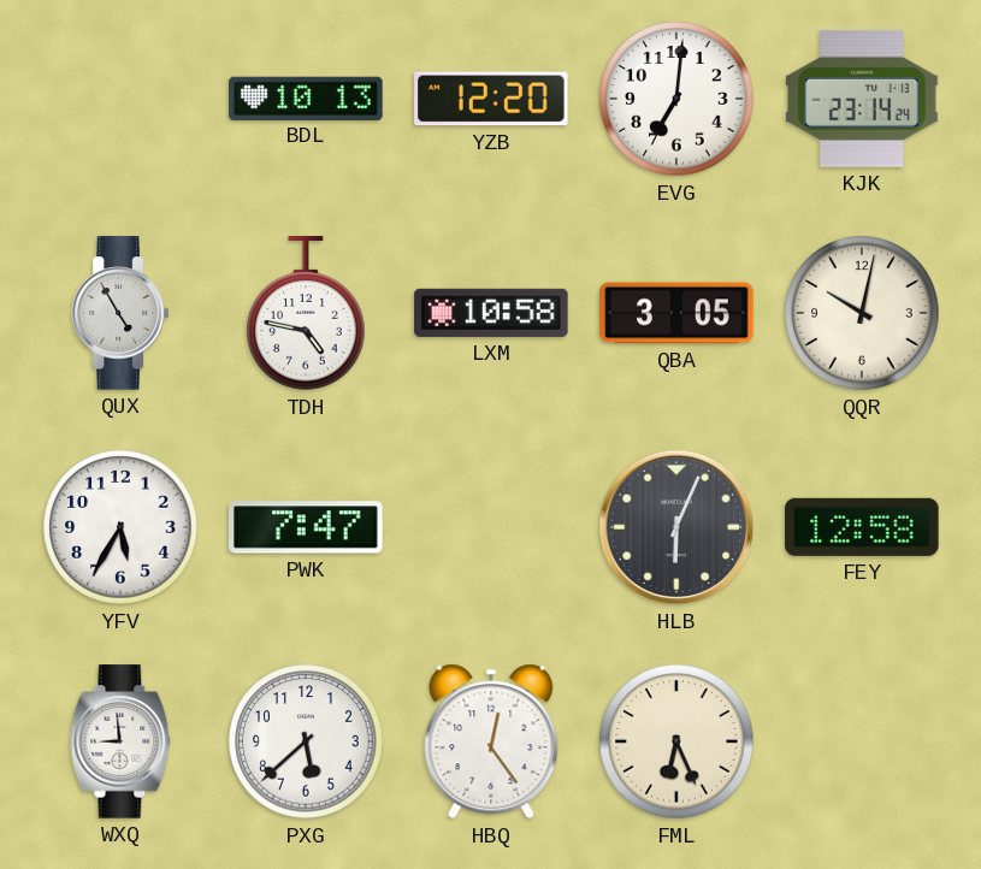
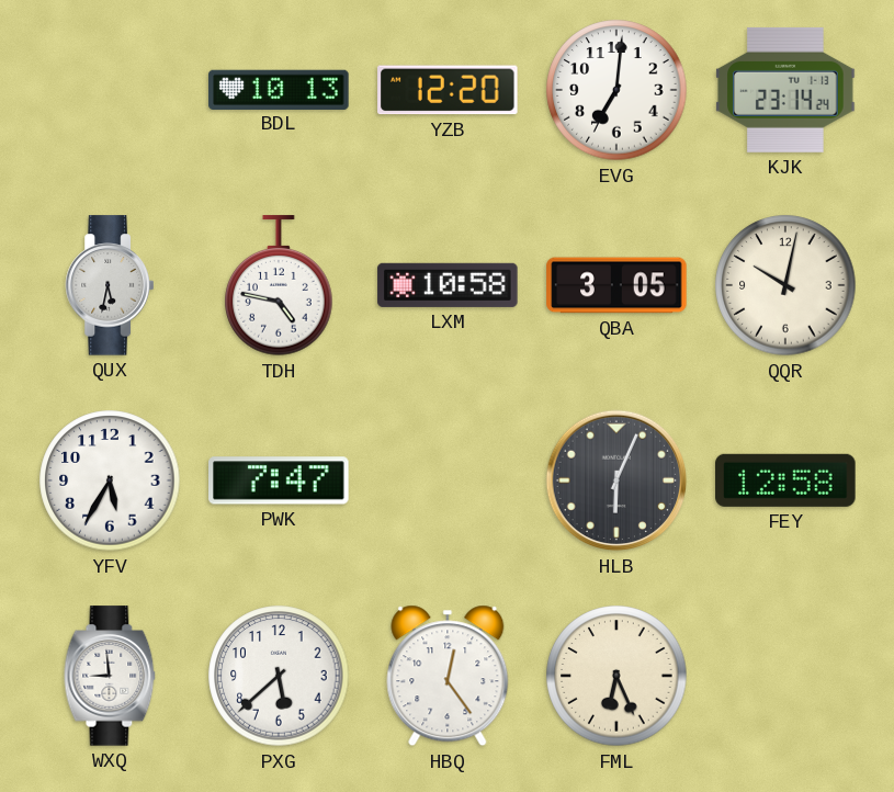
QUX: 4:55 -> 5:32 (109, 285)
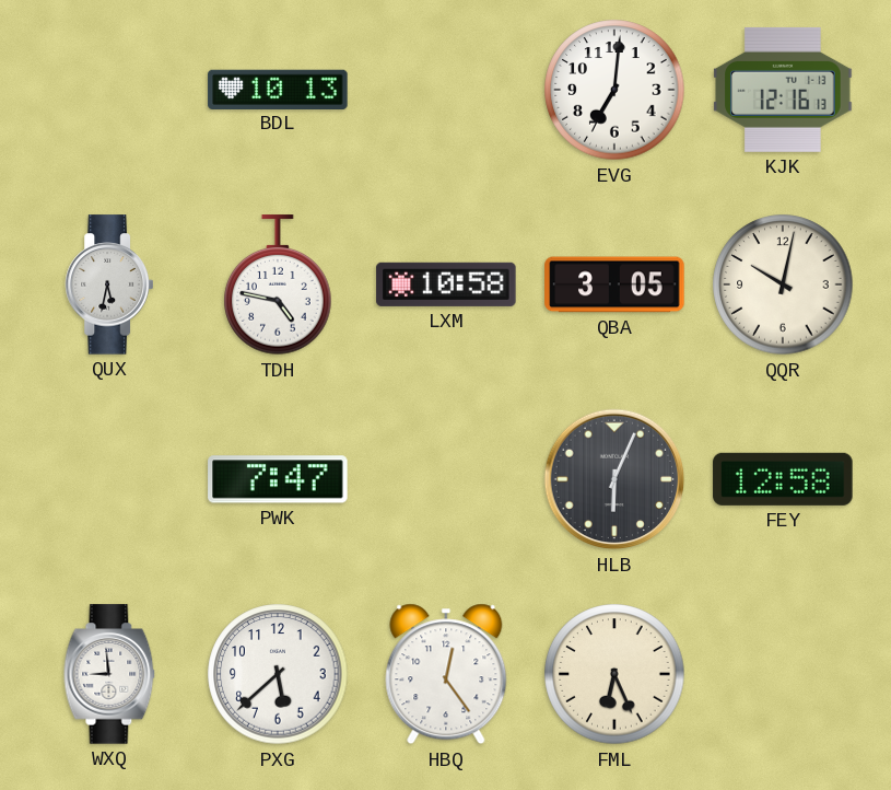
YZB: 12:20 -> none (448, 90)
KJK: 23:14 -> 12:16 (783, 90)
YFV: 5:35 -> none (110, 480)
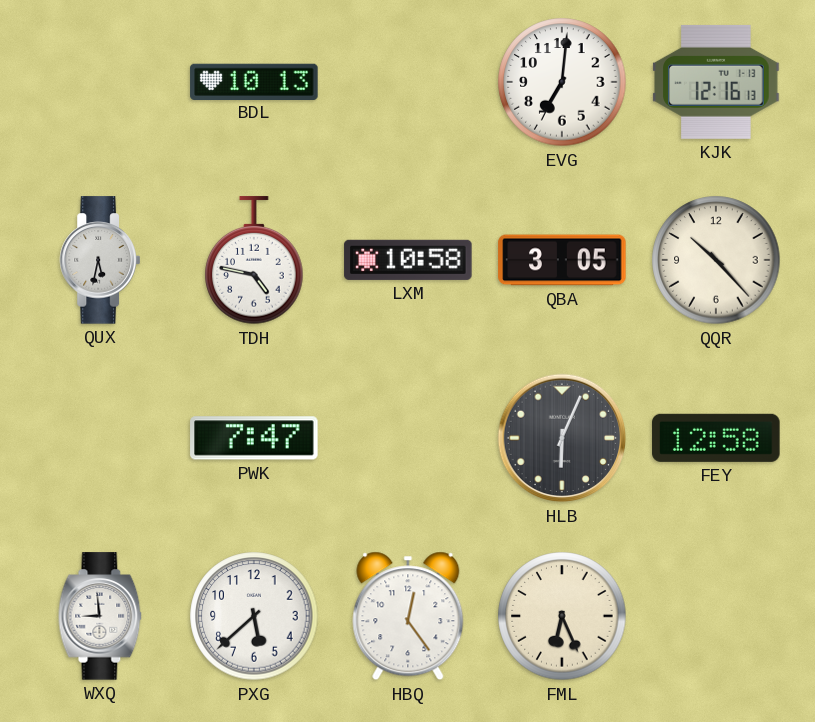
QQR: 10:02 -> 10:23 (716, 260)
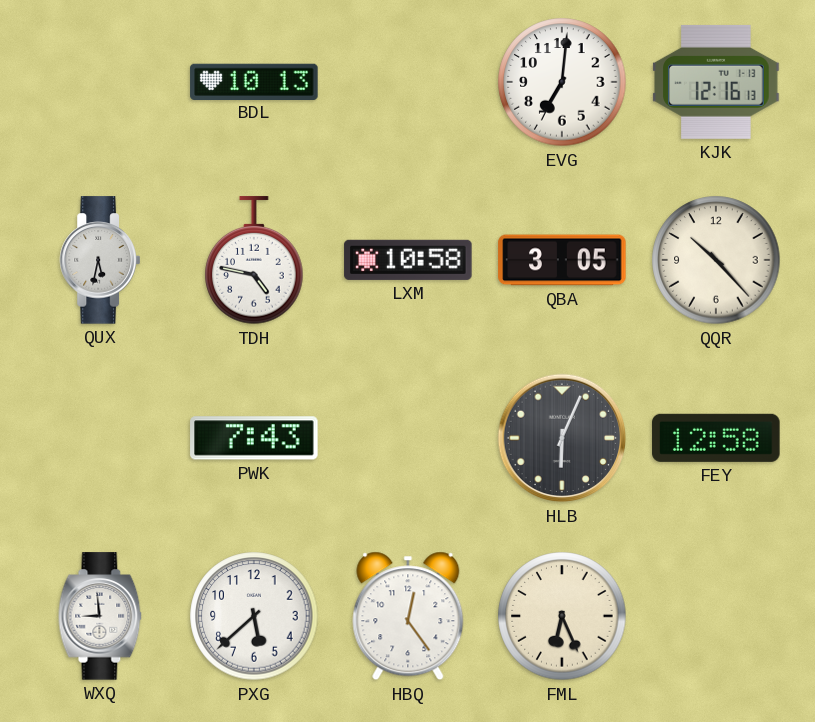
PWK: 7:47 -> 7:43 (254, 438)
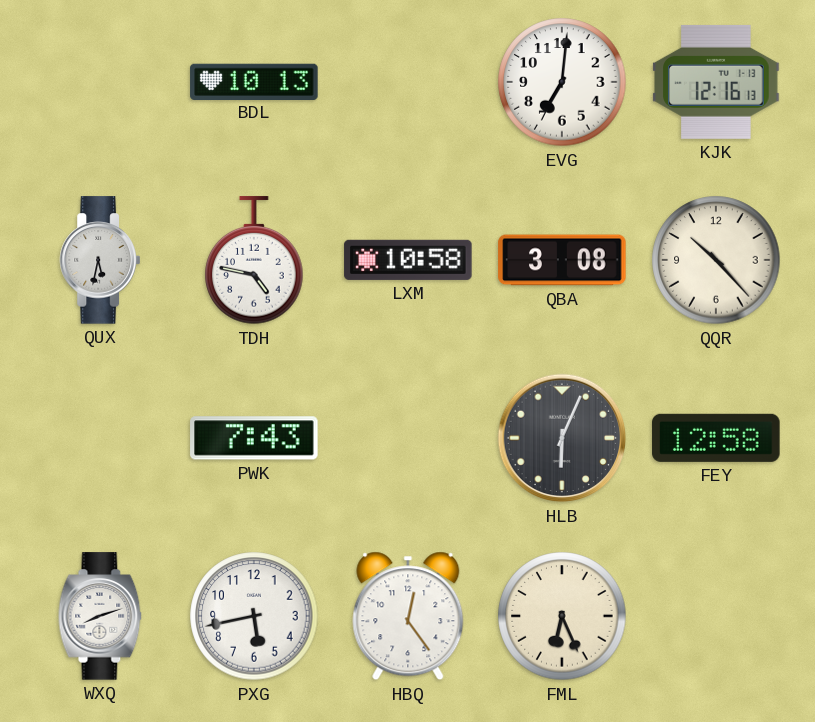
QBA: 3:05 -> 3:08 (562, 260)
WXQ: 8:59 -> 8:12 (100, 616)
PXG: 5:38 -> 5:43 (254, 616)
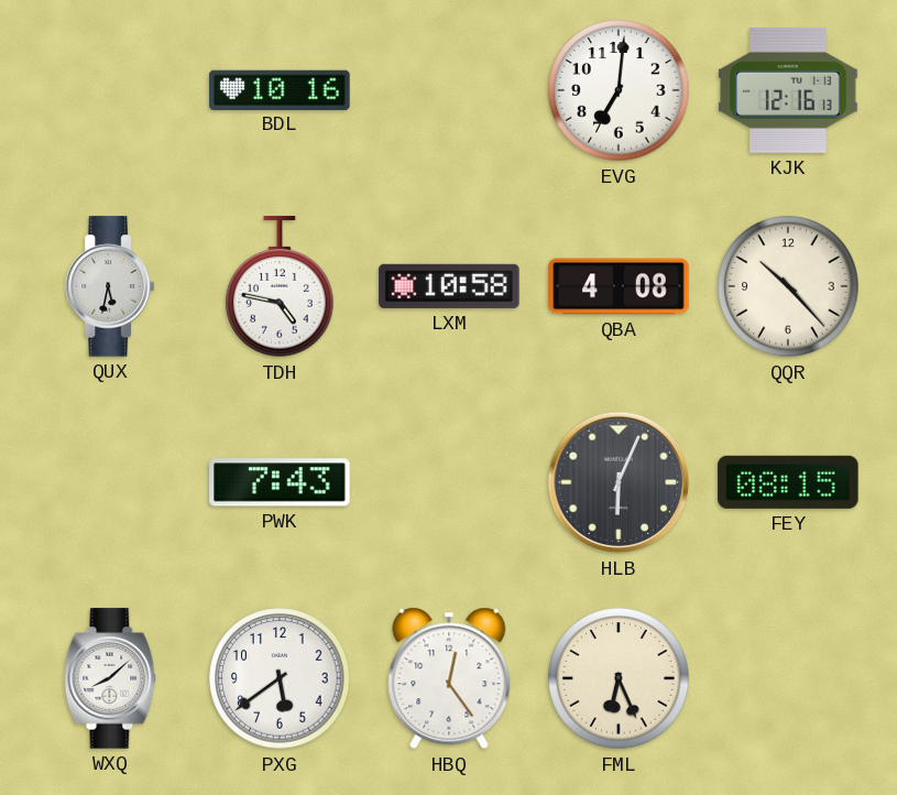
BDL: 10:13 -> 10:16 (280, 89)
QBA: 3:08 -> 4:08 (619, 286)
FEY: 12:58 -> 08:15 (788, 482)
WXQ: 8:12 -> 8:08 (110, 678)
PXG: 5:43 -> 5:39 (280, 678)
